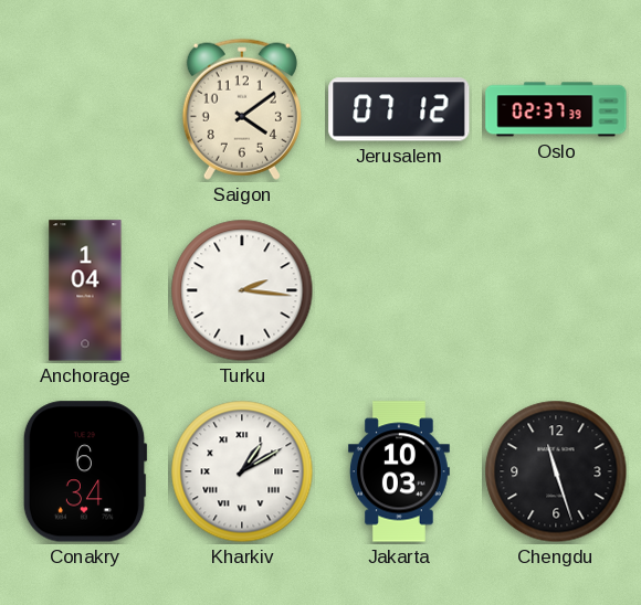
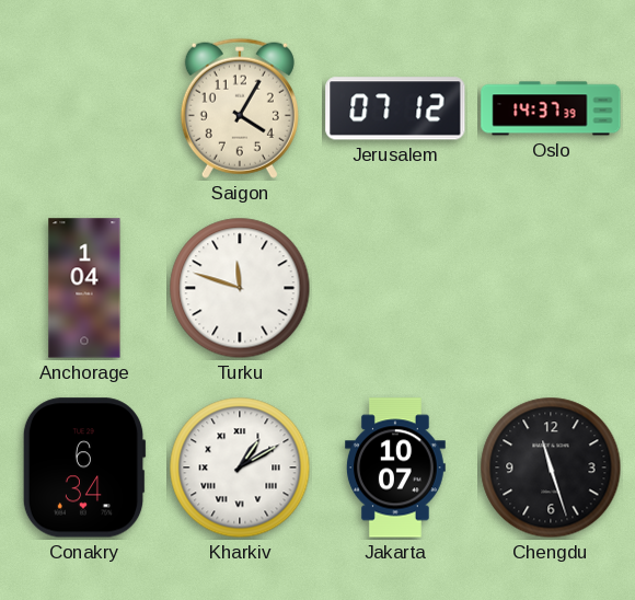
Saigon: 4:09 -> 4:05 (240, 108)
Oslo: 02:37 -> 14:37 (551, 108)
Turku: 2:16 -> 11:48 (240, 288)
Jakarta: 10:03 -> 10:07 (395, 468)
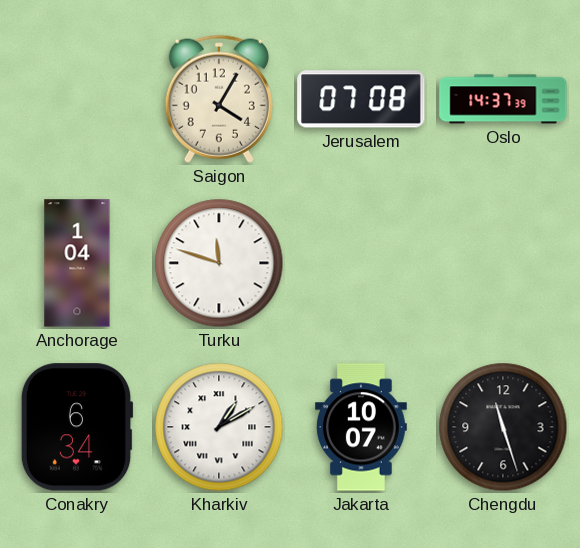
Jerusalem: 07:12 -> 07:08 (361, 99)
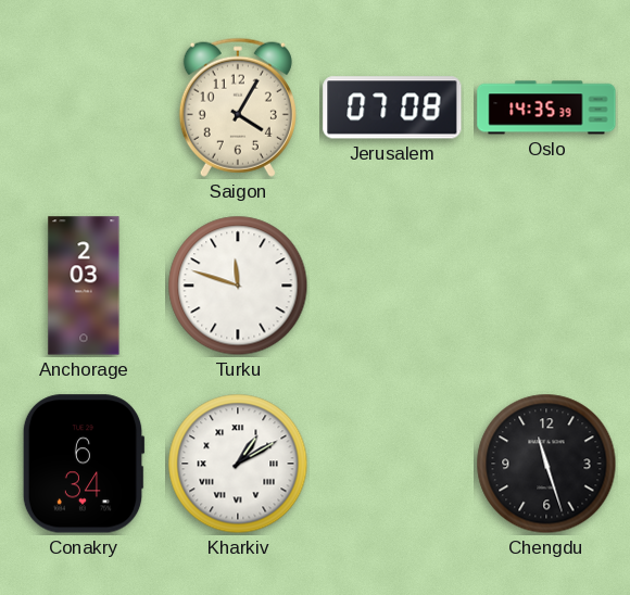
Oslo: 14:37 -> 14:35 (546, 107)
Anchorage: 1:04 -> 2:03 (84, 286)
Jakarta: 10:07 -> none (361, 427)
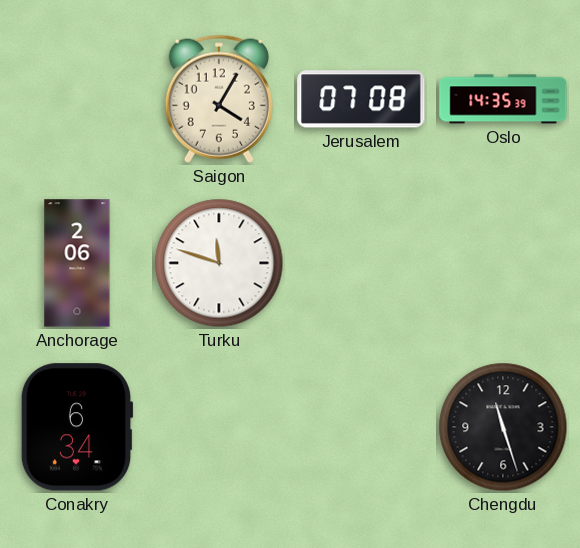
Anchorage: 2:03 -> 2:06 (77, 263)
Kharkiv: 1:10 -> none (238, 464)
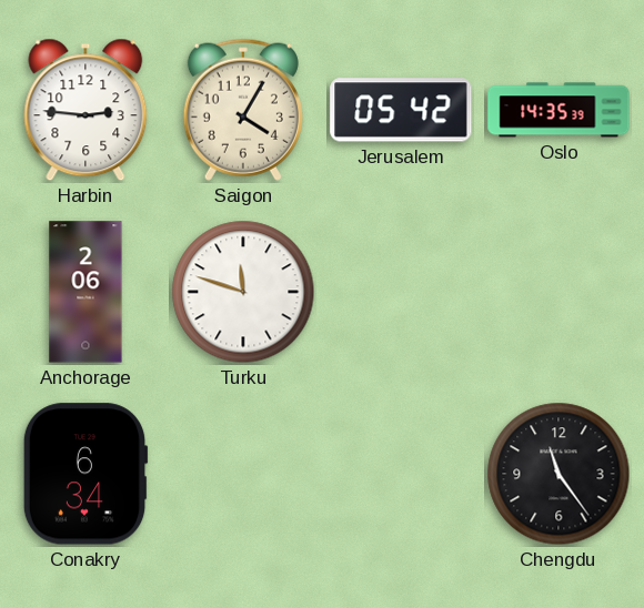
Harbin: none -> 2:46 (85, 110)
Jerusalem: 07:08 -> 05:42 (401, 110)
Chengdu: 11:27 -> 11:24 (559, 474)
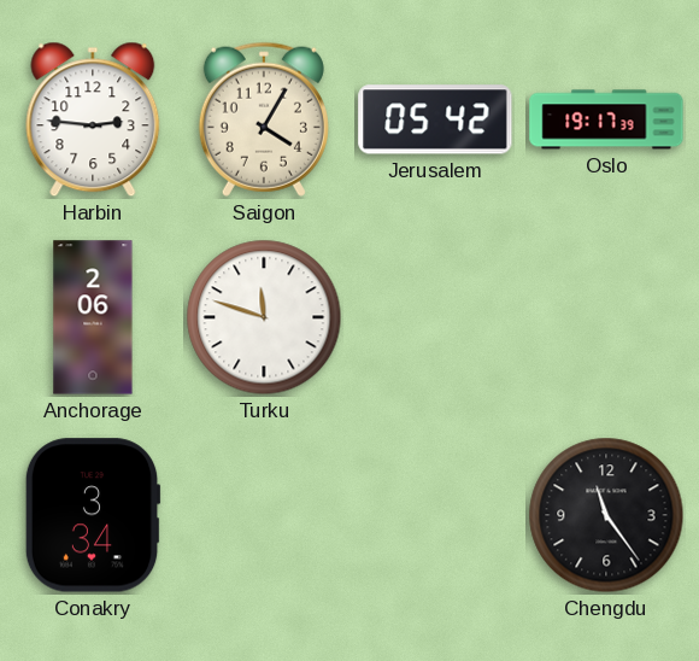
Oslo: 14:35 -> 19:17 (606, 119)
Conakry: 6:34 -> 3:34 (93, 515)
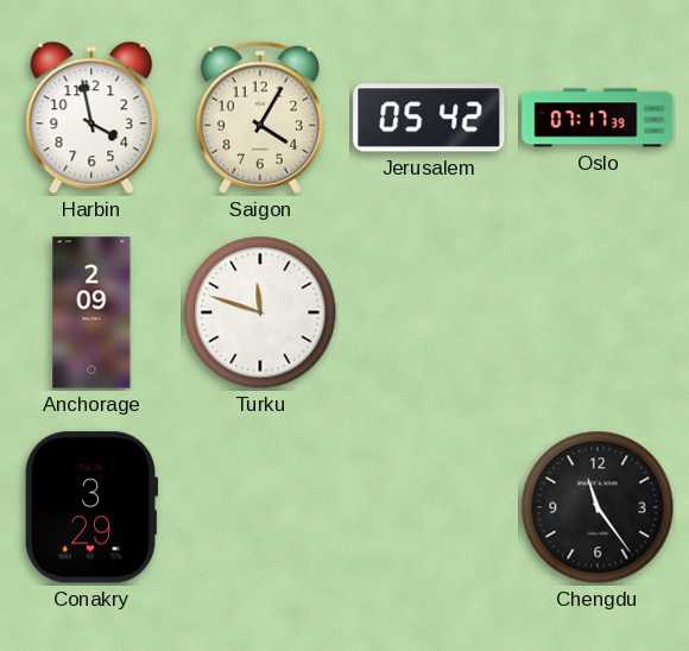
Harbin: 2:46 -> 3:58 (91, 118)
Oslo: 19:17 -> 07:17 (598, 118)
Anchorage: 2:06 -> 2:09 (91, 312)
Conakry: 3:34 -> 3:29 (91, 507)
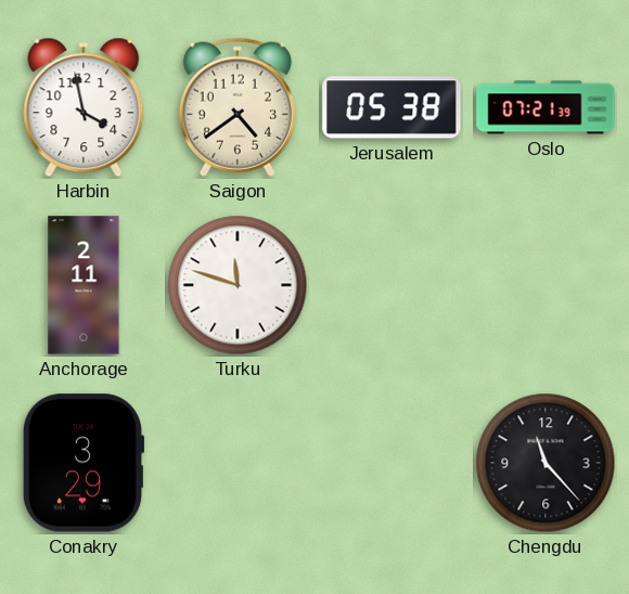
Saigon: 4:05 -> 4:39 (238, 107)
Jerusalem: 05:42 -> 05:38 (391, 107)
Oslo: 07:17 -> 07:21 (545, 107)
Anchorage: 2:09 -> 2:11 (84, 285)
Chengdu: 11:24 -> 11:23 (545, 463)
